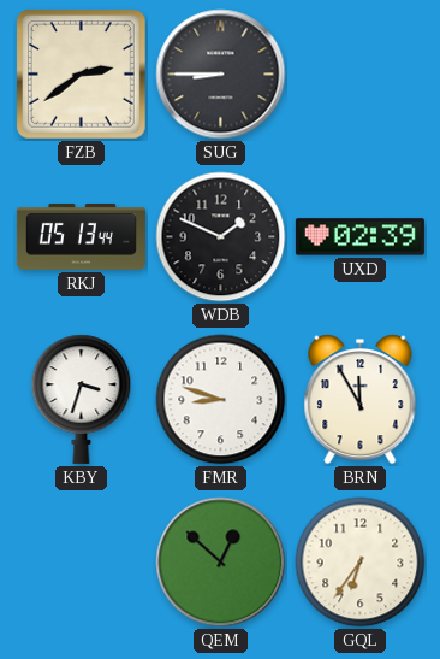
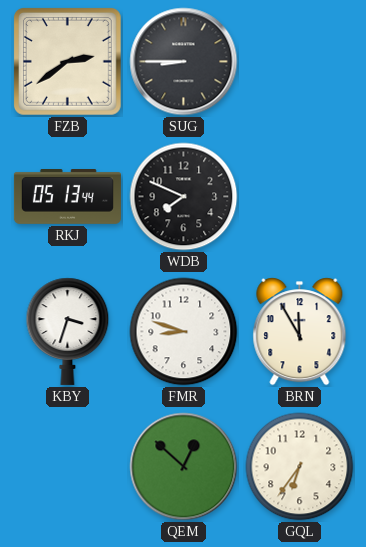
WDB: 1:49 -> 7:49 (184, 197)
UXD: 02:39 -> none (359, 237)
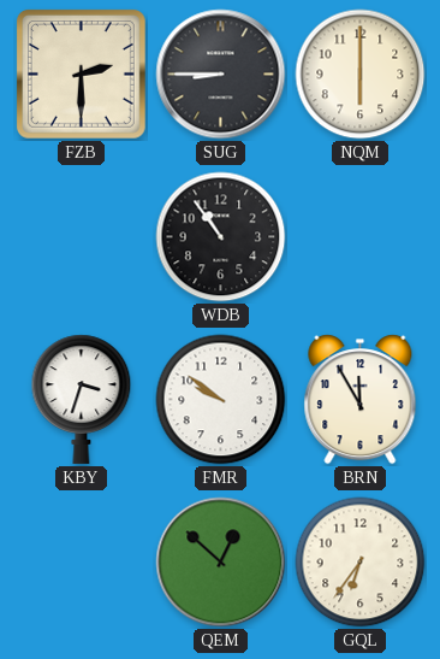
FZB: 2:39 -> 2:30 (81, 73)
NQM: none -> 6:00 (361, 75)
RKJ: 05:13 -> none (67, 197)
WDB: 7:49 -> 10:54 (221, 237)
FMR: 8:48 -> 9:51 (221, 400)
